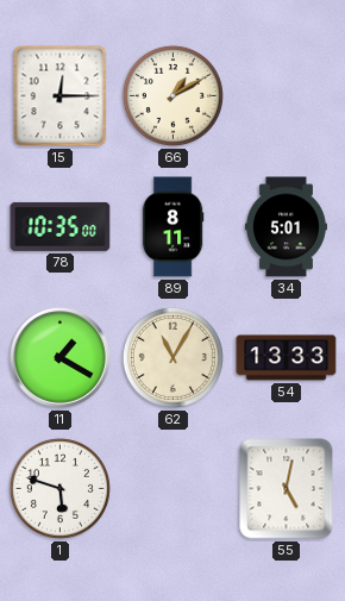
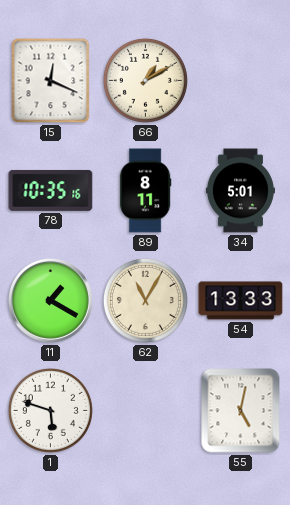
15: 12:15 -> 12:19 (51, 81)
78: 10:35:00 -> 10:35:16 (51, 190)
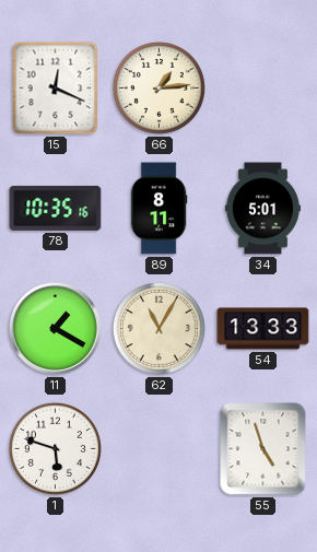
66: 1:10 -> 1:14 (158, 87)
55: 5:02 -> 4:57 (263, 449)
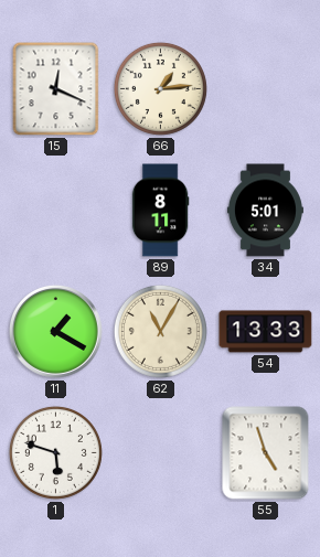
78: 10:35 -> none (56, 208)
